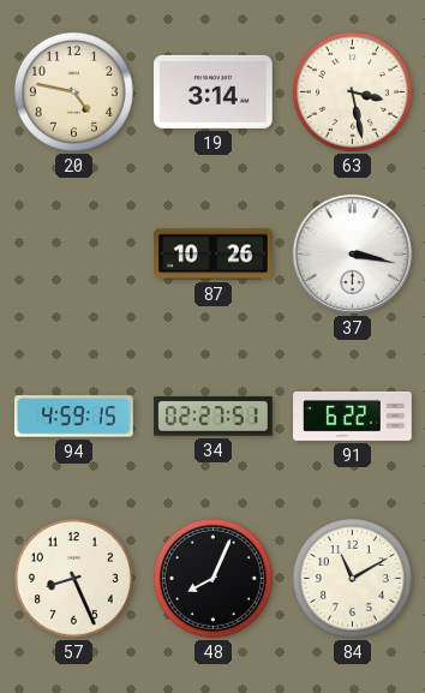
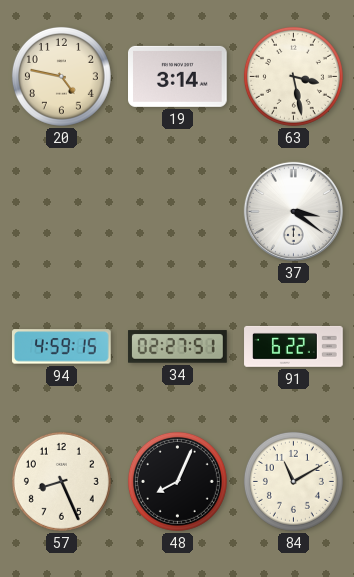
87: 10:26 -> none (214, 255)
37: 3:17 -> 3:21 (293, 211)
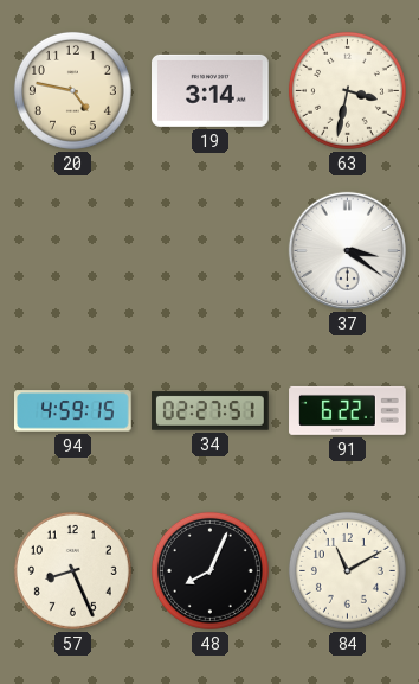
63: 3:28 -> 3:32 (347, 90)
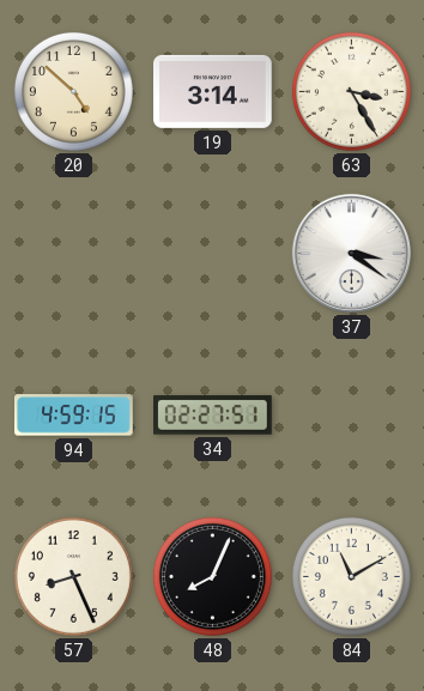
20: 4:47 -> 4:52 (73, 91)
63: 3:32 -> 3:25 (351, 91)
91: 6:22 -> none (348, 410)
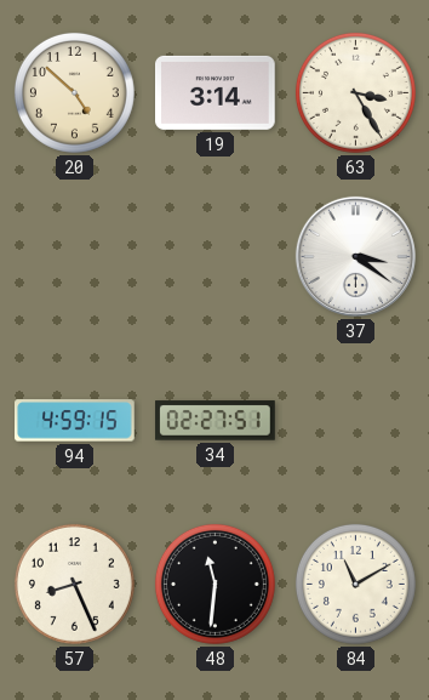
48: 8:04 -> 11:31 (215, 584)
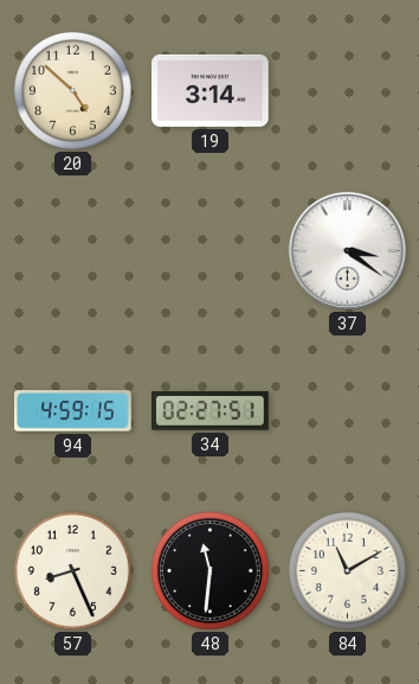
63: 3:25 -> none (355, 92)
